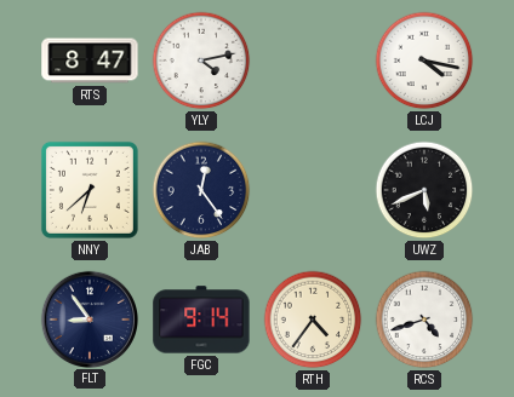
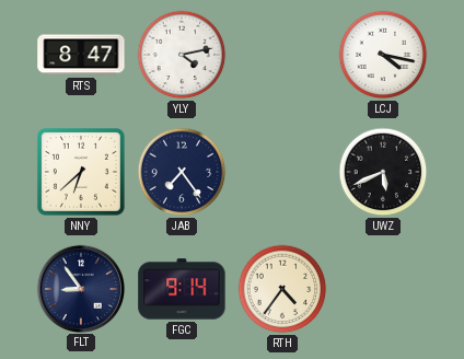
JAB: 12:24 -> 7:24 (182, 172)
RCS: 4:42 -> none (424, 320)
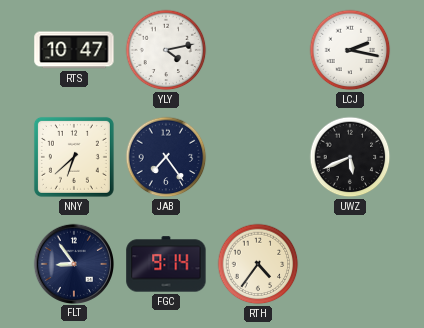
RTS: 8:47 -> 10:47 (74, 50)
LCJ: 4:17 -> 2:17 (350, 50)
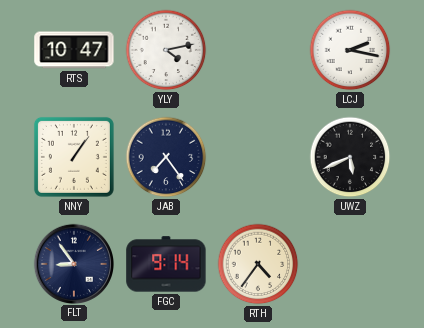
NNY: 6:38 -> 1:06 (74, 157)
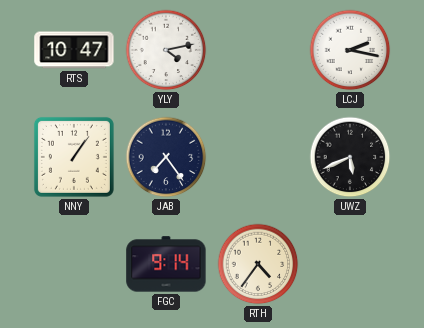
FLT: 8:54 -> none (73, 263)
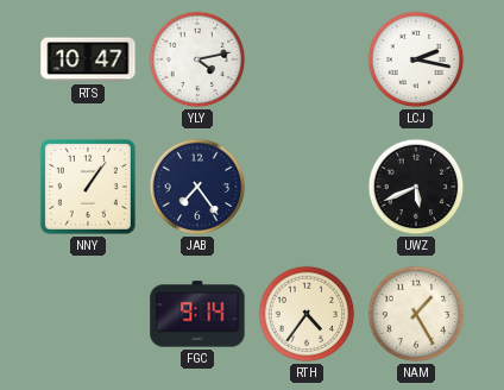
NAM: none -> 1:25 (416, 314)
